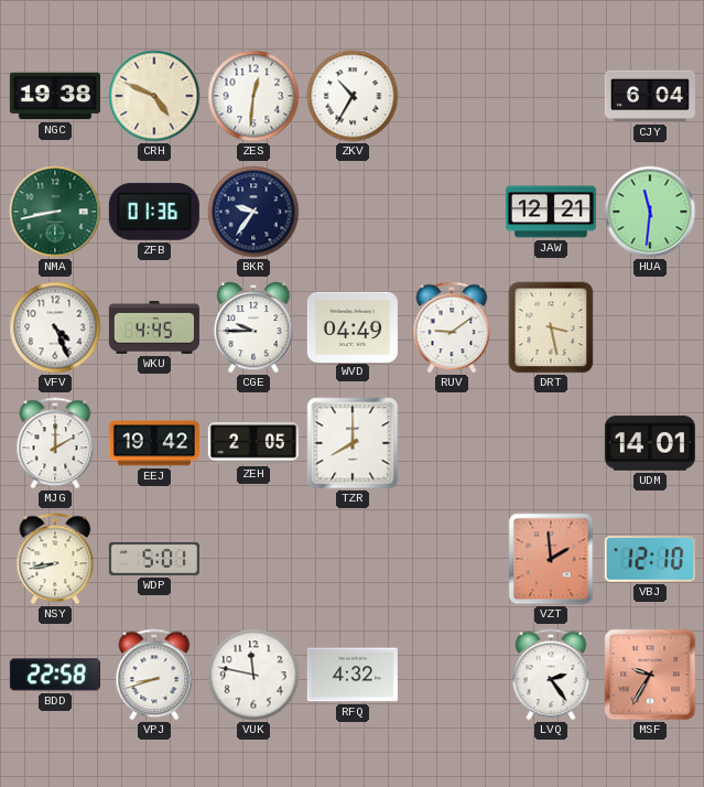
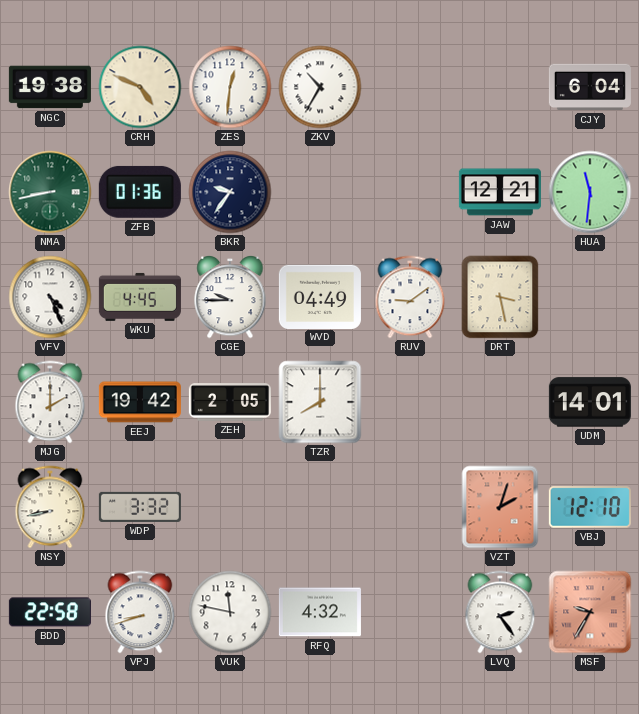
WDP: 5:01 -> 3:32 (140, 507)
VZT: 1:59 -> 2:03 (500, 507)
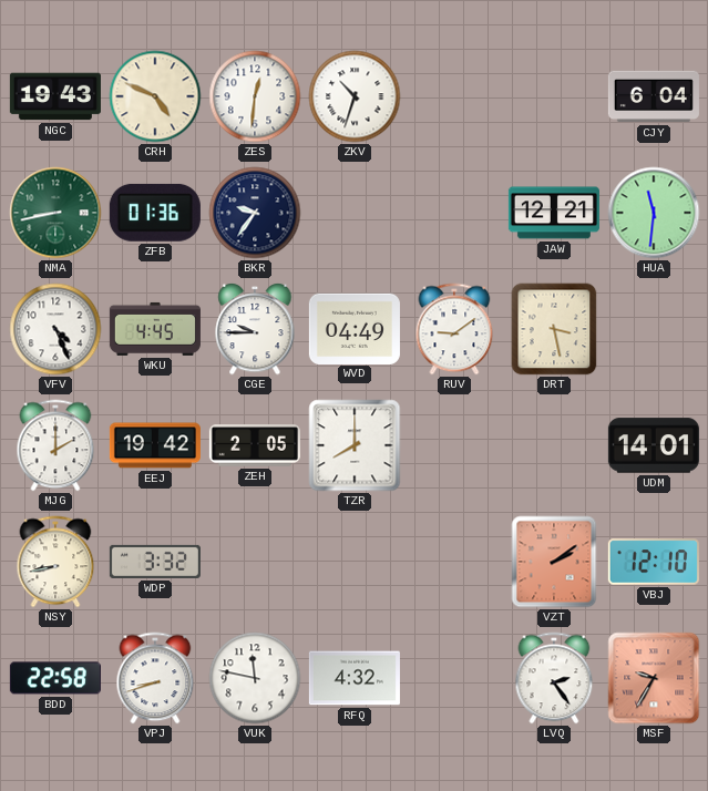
NGC: 19:38 -> 19:43 (55, 96)
ZKV: 10:35 -> 10:33 (355, 96)
VZT: 2:03 -> 2:09 (554, 562)
